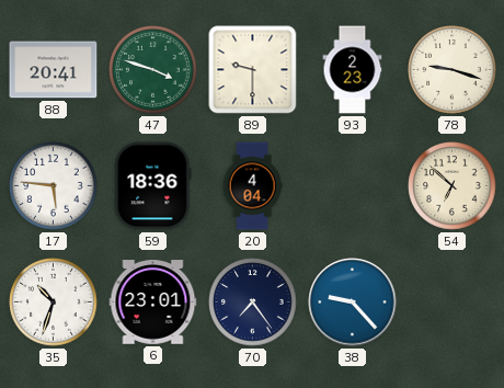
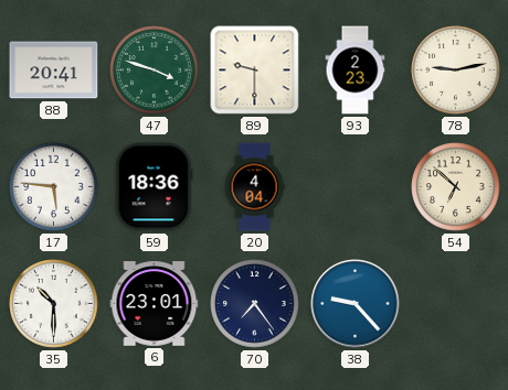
78: 9:18 -> 9:13 (456, 71)
35: 10:33 -> 10:30 (54, 304)
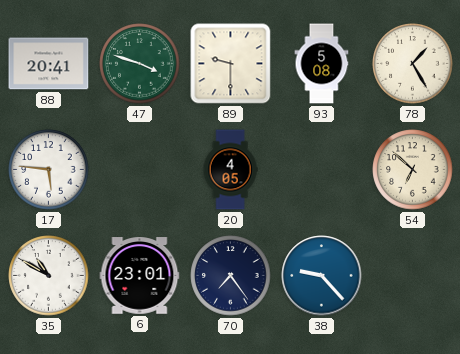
93: 2:23 -> 5:08 (322, 64)
78: 9:13 -> 1:25 (413, 64)
59: 18:36 -> none (155, 187)
20: 4:04 -> 4:05 (230, 170)
35: 10:30 -> 10:50 (49, 276)
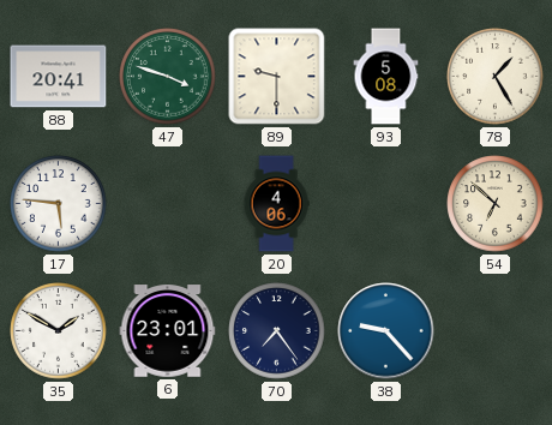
20: 4:05 -> 4:06 (276, 204)
35: 10:50 -> 1:50 (59, 331)
